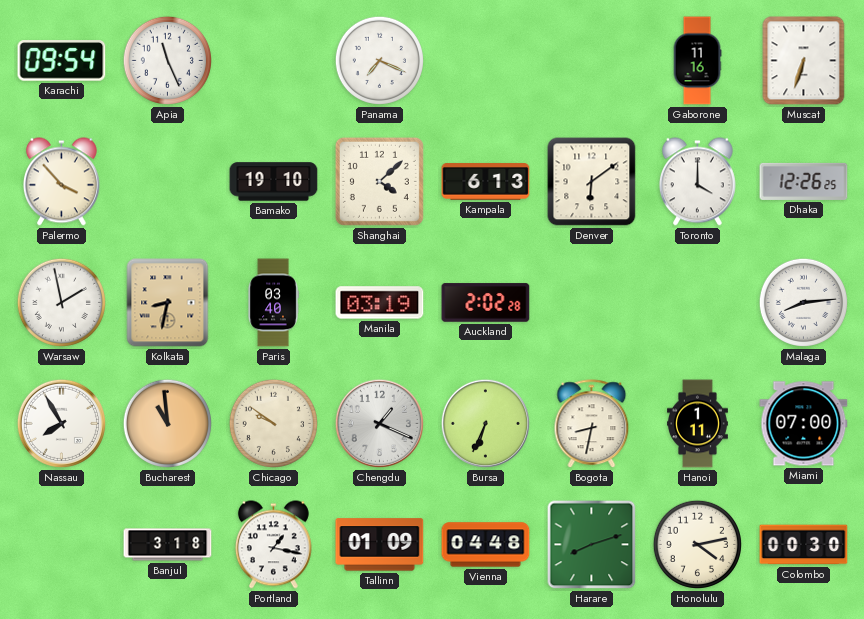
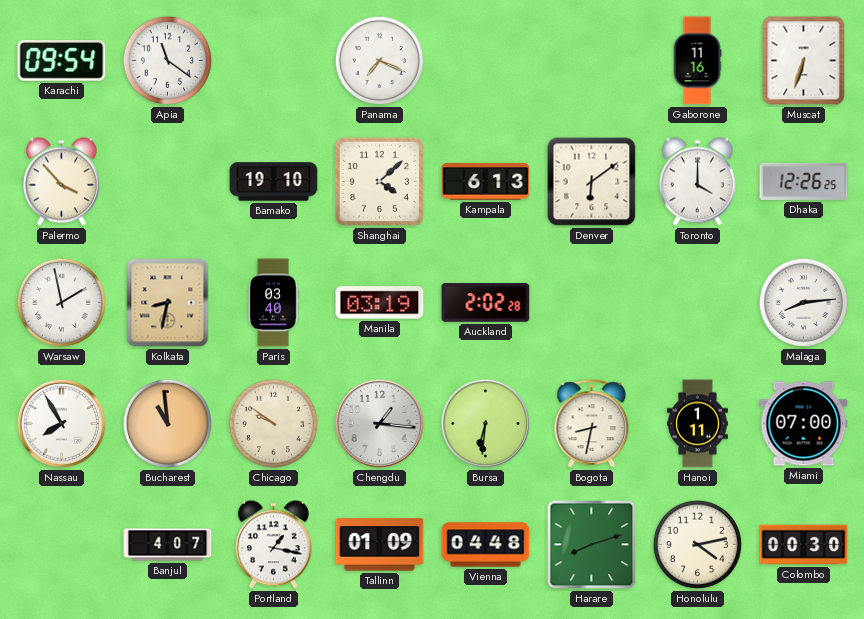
Apia: 11:26 -> 11:21 (167, 60)
Chengdu: 1:19 -> 1:16 (379, 423)
Bursa: 6:34 -> 6:31 (485, 423)
Banjul: 3:18 -> 4:07 (168, 545)
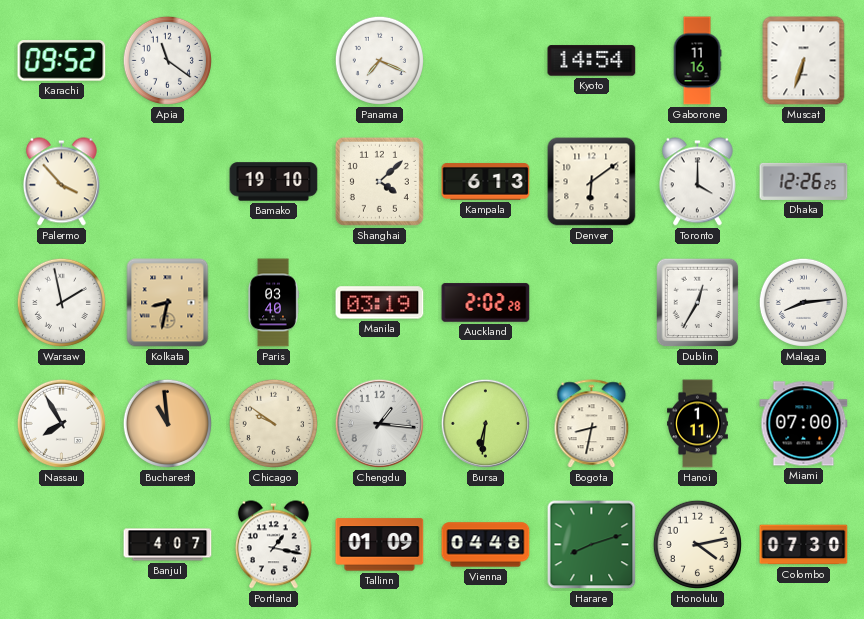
Karachi: 09:54 -> 09:52 (62, 61)
Kyoto: none -> 14:54 (592, 61)
Dublin: none -> 12:35 (698, 303)
Colombo: 00:30 -> 07:30 (804, 545)
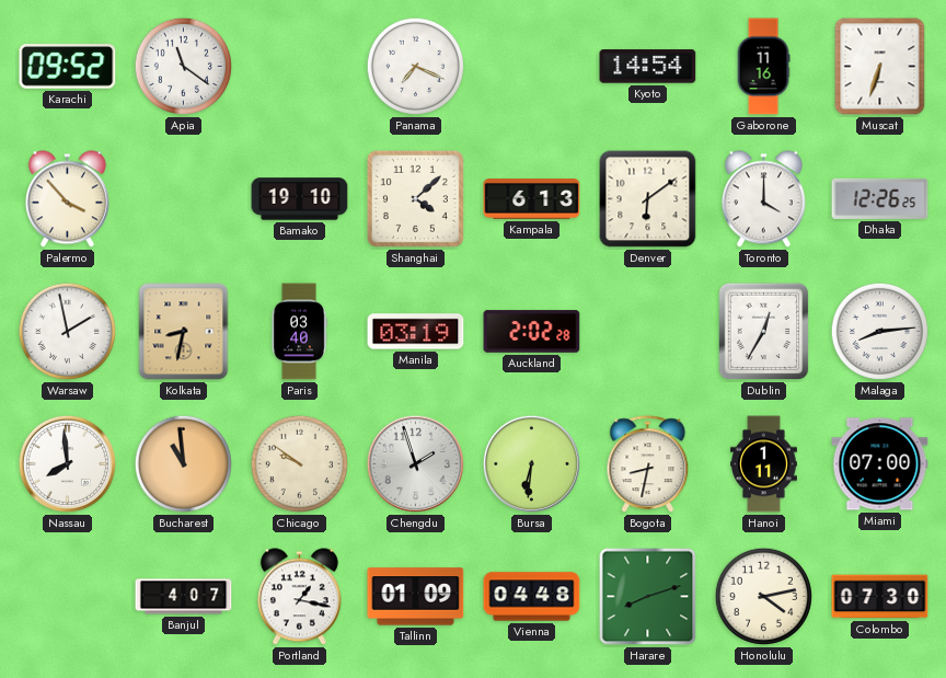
Nassau: 7:55 -> 7:59 (67, 463)
Chengdu: 1:16 -> 1:57 (415, 463)
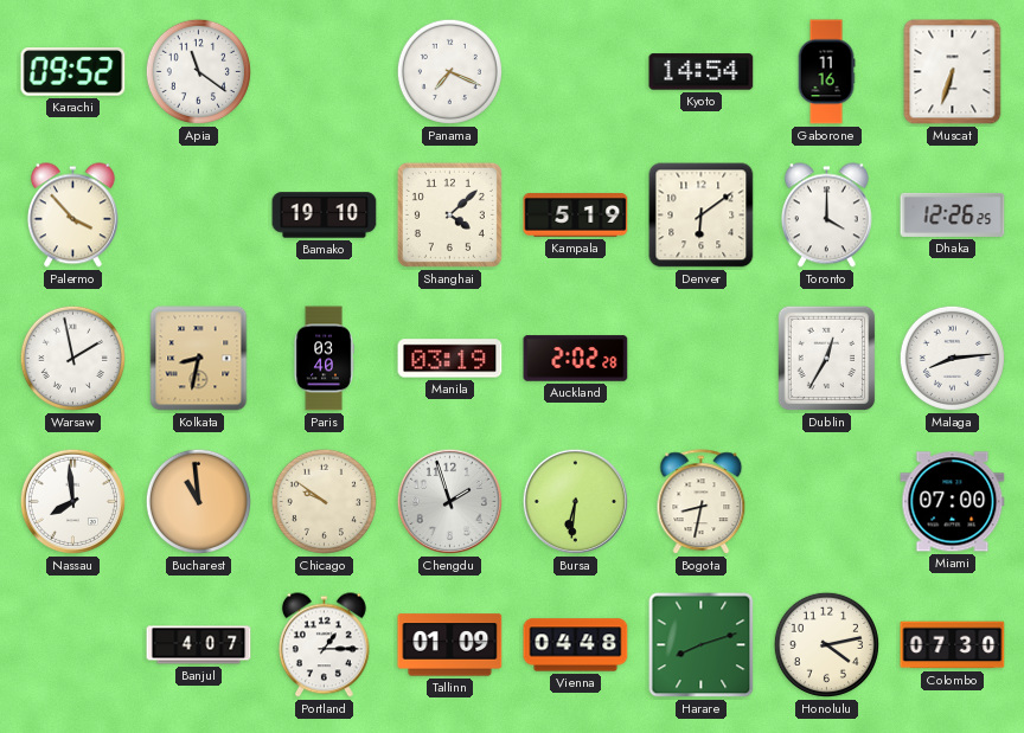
Kampala: 6:13 -> 5:19 (576, 216)
Hanoi: 1:11 -> none (764, 464)
Portland: 1:17 -> 1:15 (324, 645)
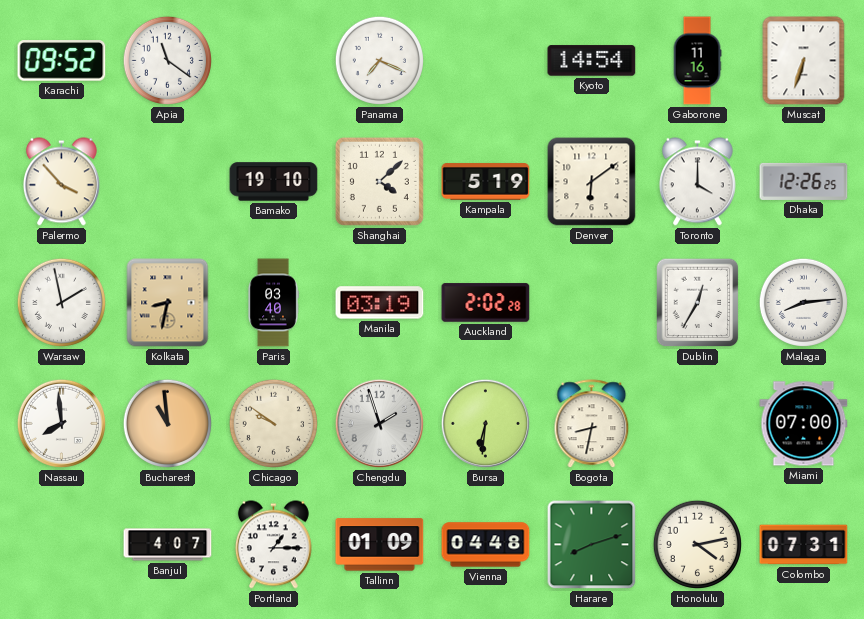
Colombo: 07:30 -> 07:31 (804, 545)
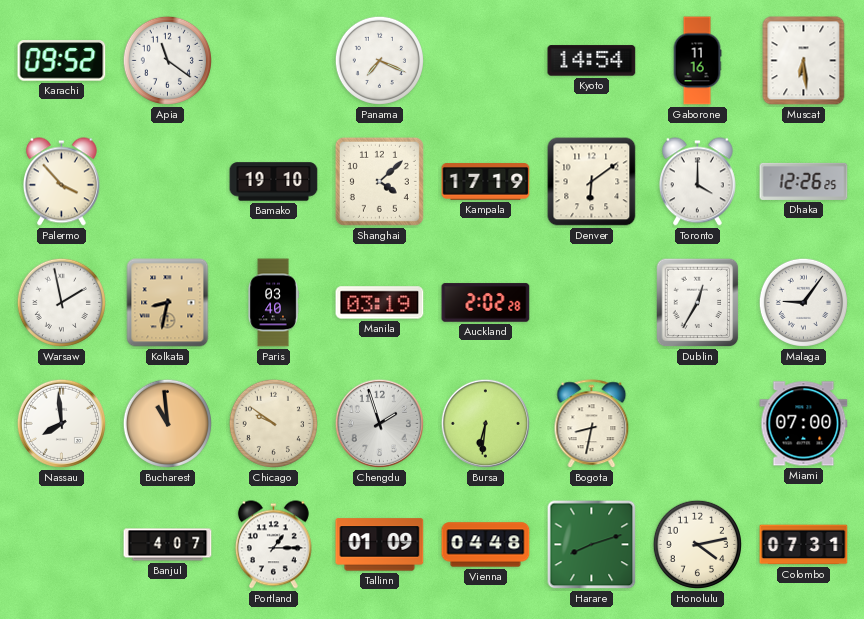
Muscat: 6:33 -> 6:29 (804, 61)
Kampala: 5:19 -> 17:19 (486, 182)
Malaga: 8:14 -> 9:06 (803, 302)
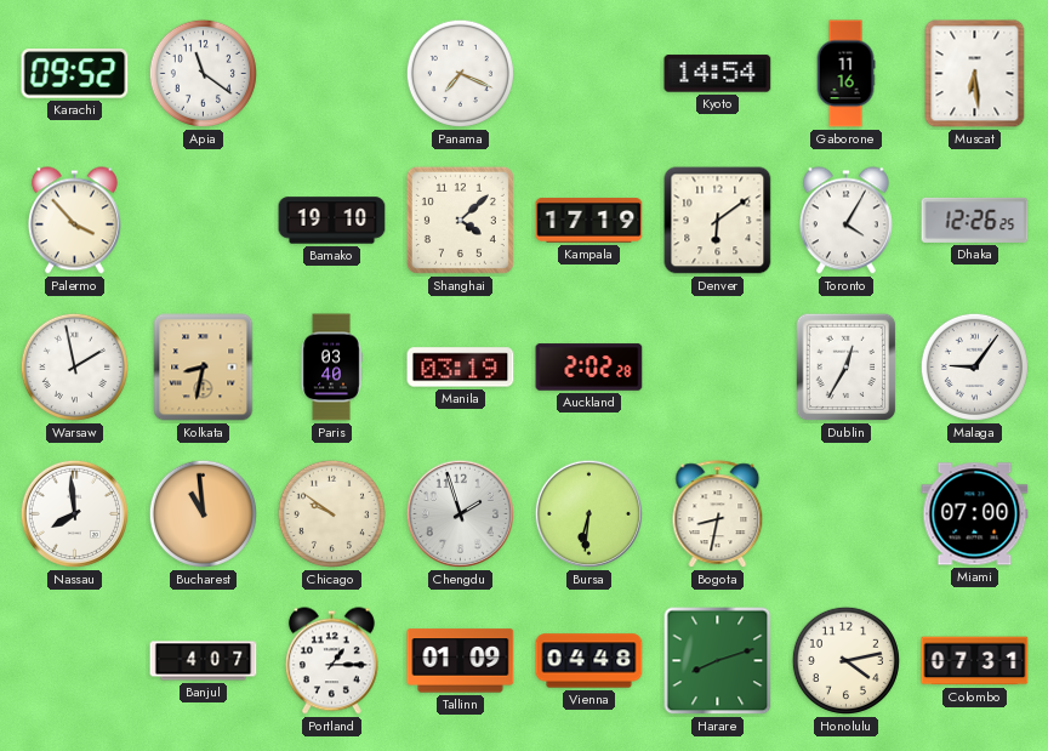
Toronto: 4:00 -> 4:05 (845, 221)
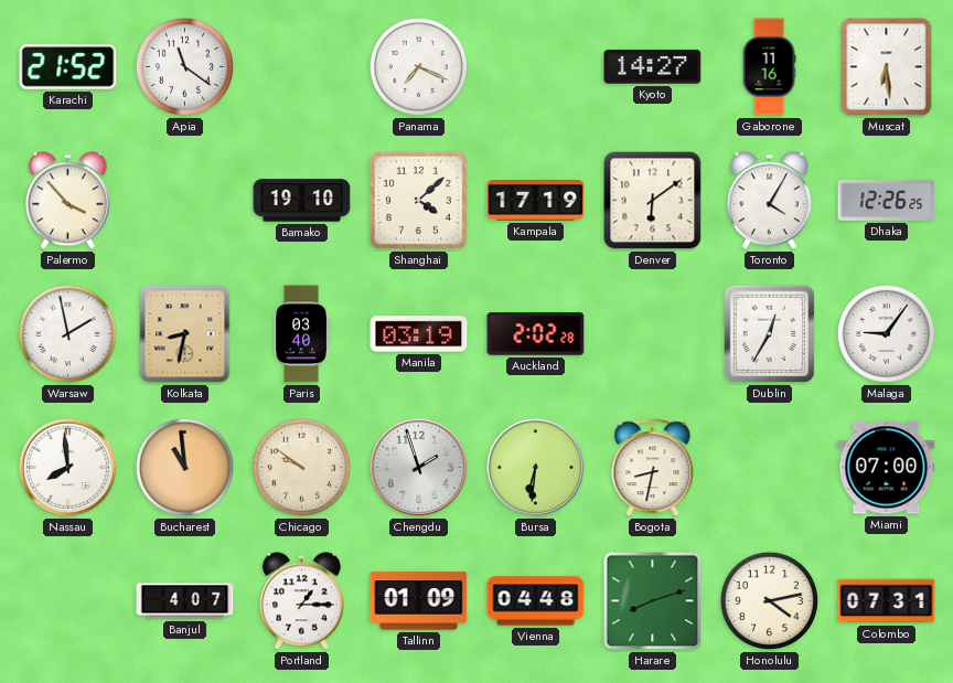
Karachi: 09:52 -> 21:52 (68, 67)
Kyoto: 14:54 -> 14:27 (653, 67)
